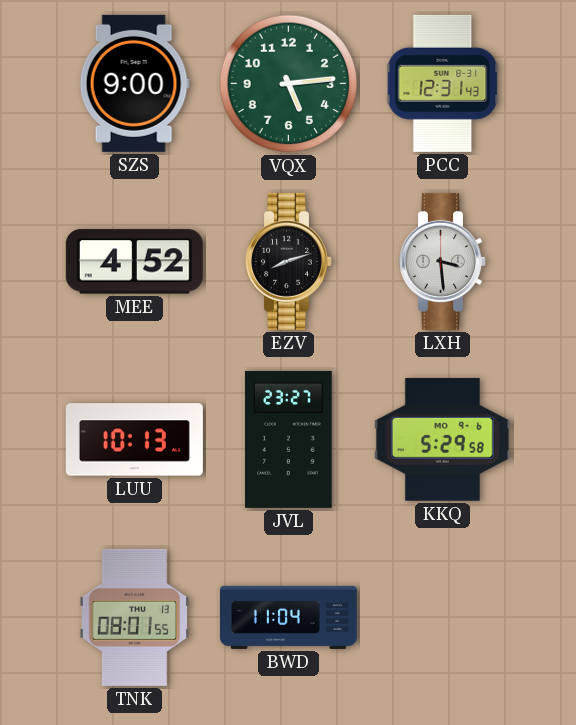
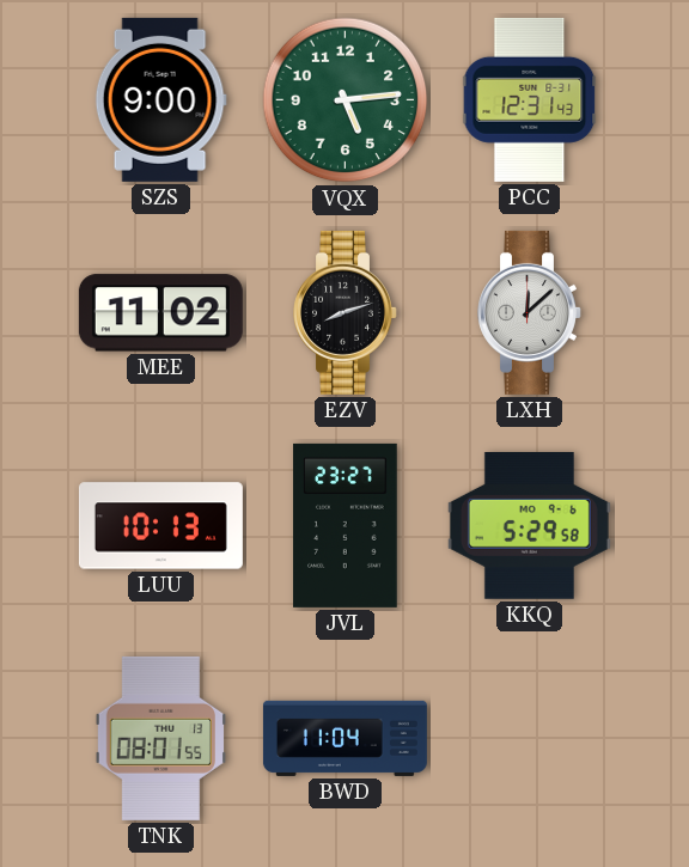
MEE: 4:52 -> 11:02 (160, 313)
LXH: 3:29 -> 12:08 (530, 312)
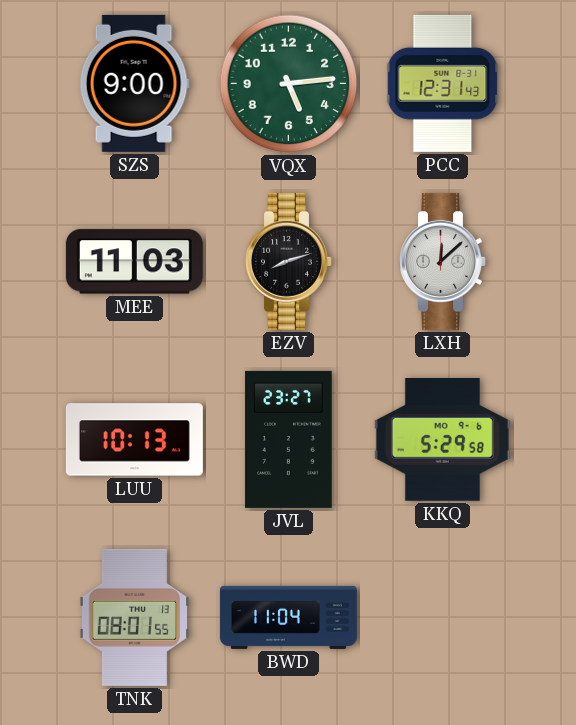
MEE: 11:02 -> 11:03 (134, 262)
